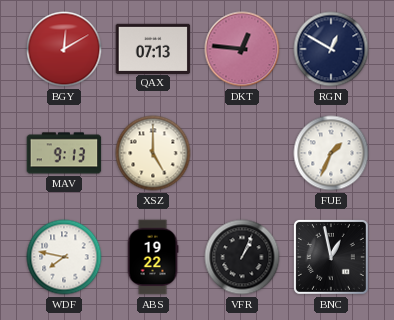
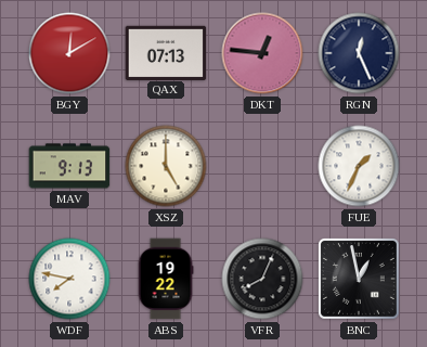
RGN: 12:50 -> 12:26 (359, 53)
VFR: 1:04 -> 8:04 (262, 279)
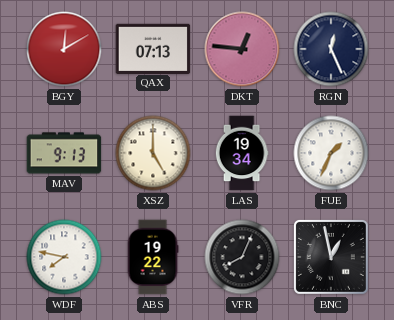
LAS: none -> 19:34 (242, 153)
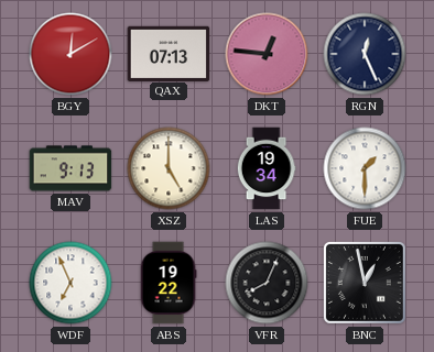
FUE: 1:34 -> 1:30 (365, 168)
WDF: 7:47 -> 6:56 (70, 283)
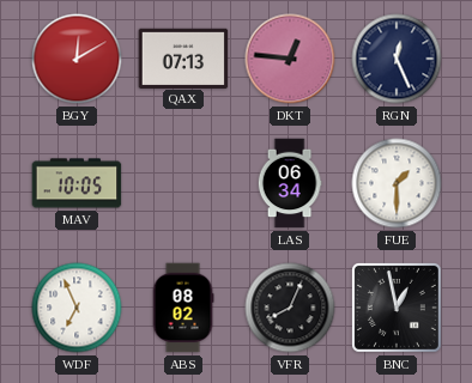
MAV: 9:13 -> 10:05 (77, 183)
XSZ: 5:00 -> none (169, 168)
LAS: 19:34 -> 06:34 (290, 183)
ABS: 19:22 -> 08:02 (183, 308)
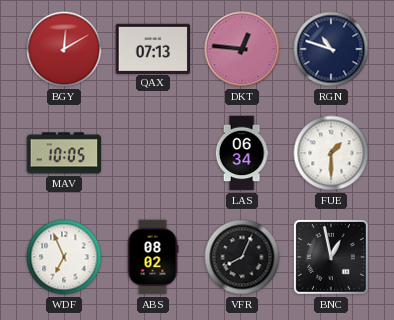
RGN: 12:26 -> 10:48 (331, 49)
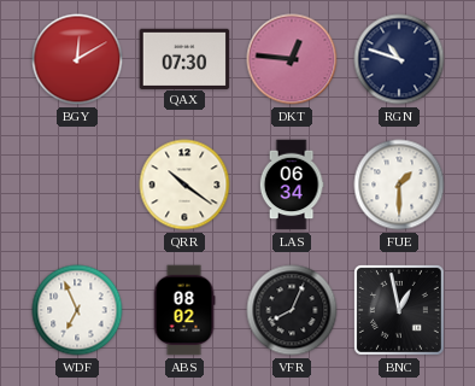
QAX: 07:13 -> 07:30 (184, 58)
MAV: 10:05 -> none (64, 153)
QRR: none -> 10:21 (184, 185)
